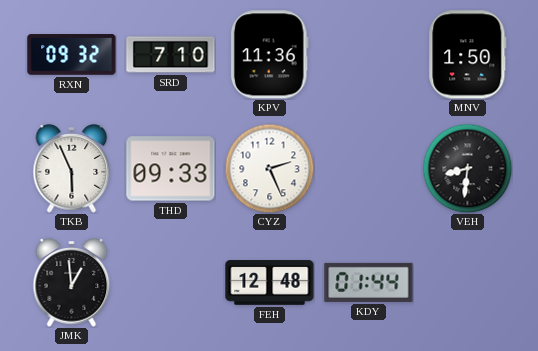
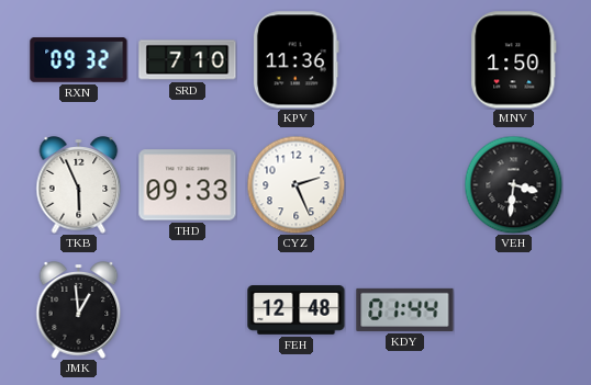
VEH: 8:31 -> 3:31 (513, 184)
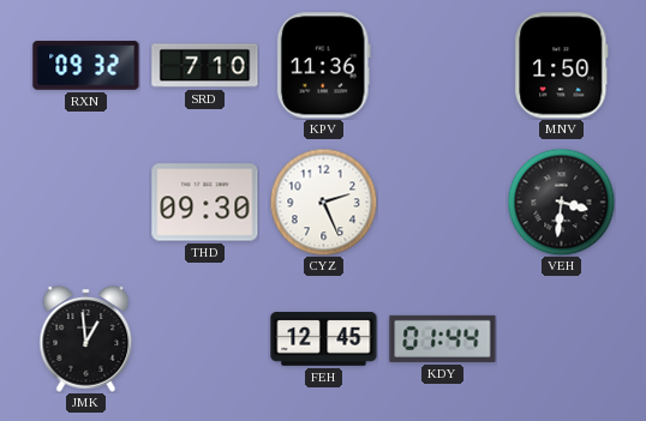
TKB: 5:56 -> none (79, 185)
THD: 09:33 -> 09:30 (205, 203)
FEH: 12:48 -> 12:45 (324, 339)
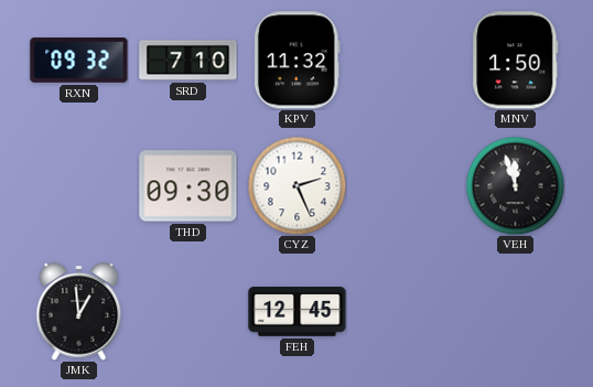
KPV: 11:36 -> 11:32 (296, 61)
VEH: 3:31 -> 11:57 (515, 185)
KDY: 01:44 -> none (443, 338)
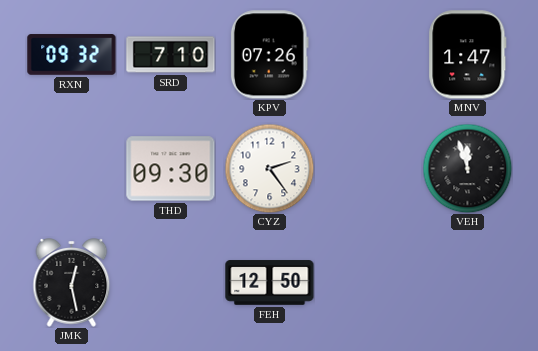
KPV: 11:32 -> 07:26 (269, 55)
MNV: 1:50 -> 1:47 (468, 55)
CYZ: 2:26 -> 2:24 (269, 168)
JMK: 12:59 -> 12:28 (72, 283)
FEH: 12:45 -> 12:50 (270, 283)
